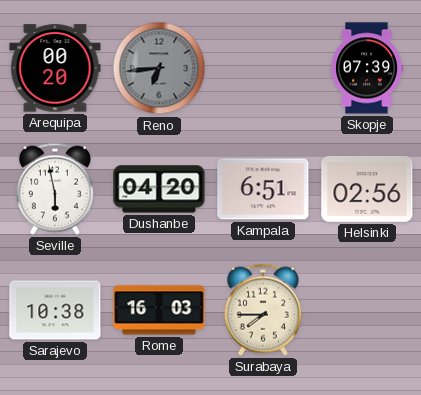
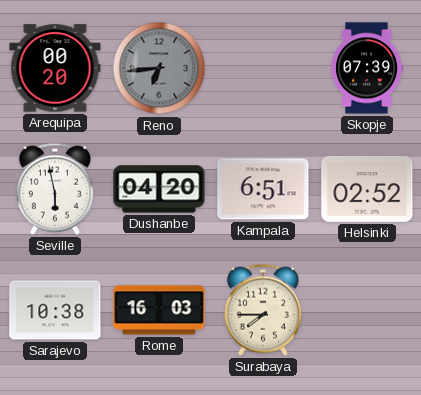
Helsinki: 02:56 -> 02:52 (367, 189)
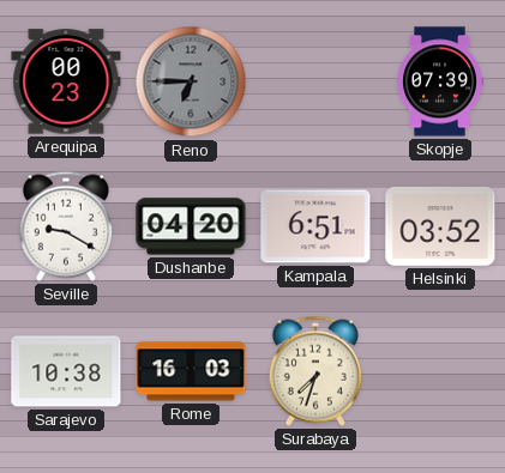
Arequipa: 00:20 -> 00:23 (66, 81)
Reno: 6:44 -> 6:45 (191, 81)
Seville: 5:58 -> 9:20 (66, 226)
Helsinki: 02:52 -> 03:52 (440, 226)
Surabaya: 7:45 -> 7:33 (315, 371)
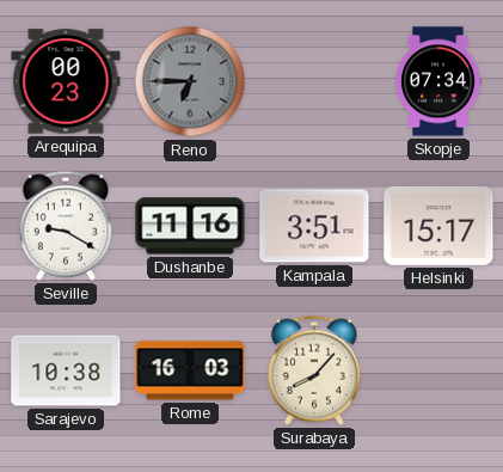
Skopje: 07:39 -> 07:34 (438, 81)
Dushanbe: 04:20 -> 11:16 (190, 226)
Kampala: 6:51 -> 3:51 (314, 226)
Helsinki: 03:52 -> 15:17 (438, 226)
Surabaya: 7:33 -> 8:07 (314, 370)
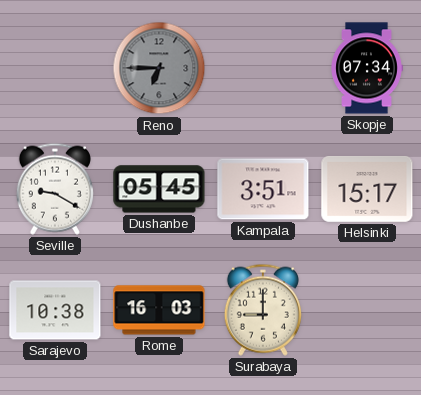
Arequipa: 00:23 -> none (66, 81)
Dushanbe: 11:16 -> 05:45 (159, 189)
Surabaya: 8:07 -> 9:00 (263, 310)
